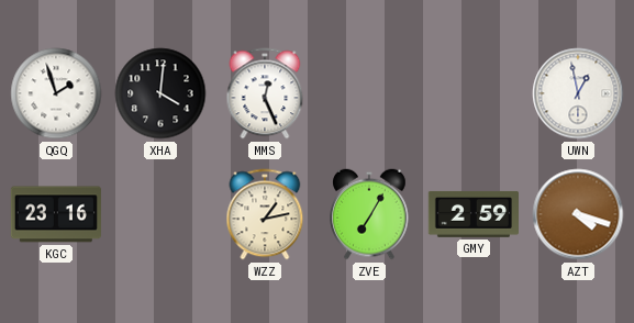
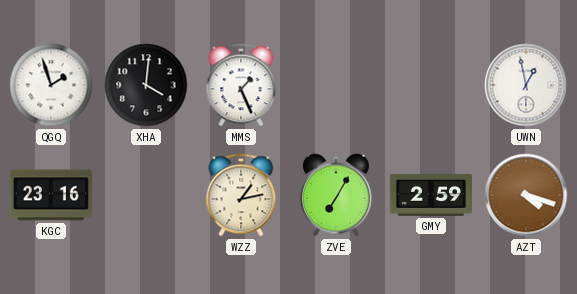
MMS: 12:26 -> 1:26 (241, 85)
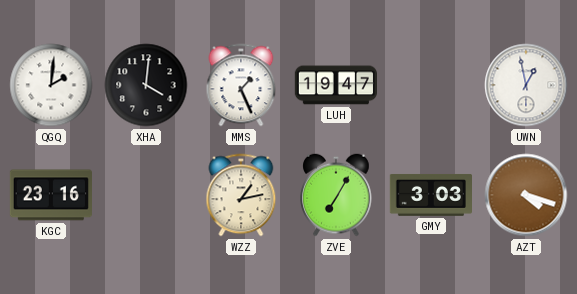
QGQ: 1:57 -> 2:01 (51, 85)
LUH: none -> 19:47 (335, 85)
GMY: 2:59 -> 3:03 (430, 195)
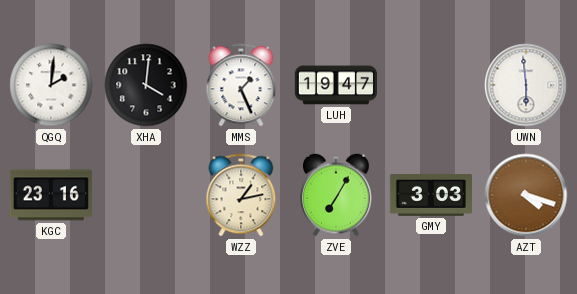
UWN: 12:58 -> 5:59 (526, 85)
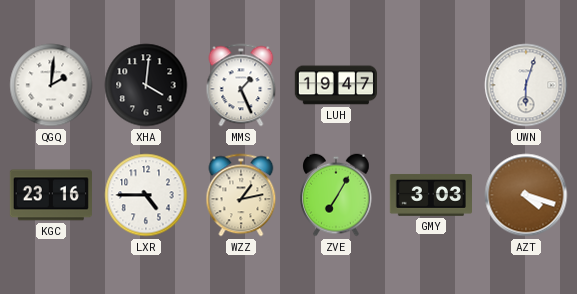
UWN: 5:59 -> 6:03 (526, 85)
LXR: none -> 4:45 (146, 195)
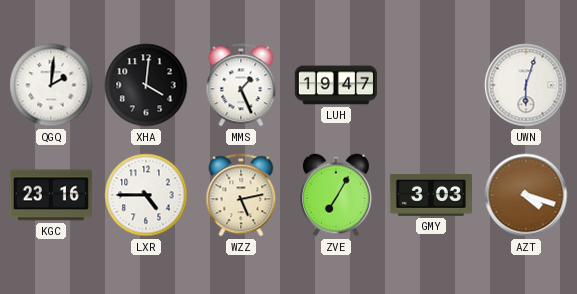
WZZ: 1:13 -> 5:13 (241, 195)
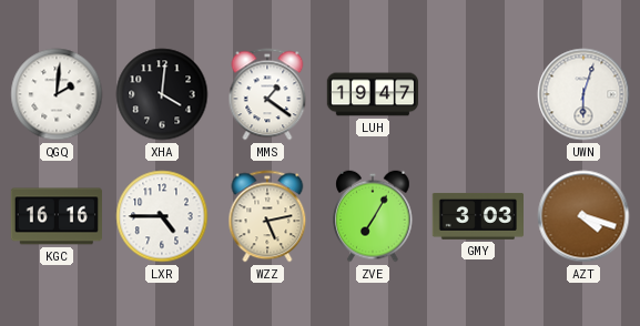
MMS: 1:26 -> 1:21 (267, 94)
KGC: 23:16 -> 16:16 (57, 216)
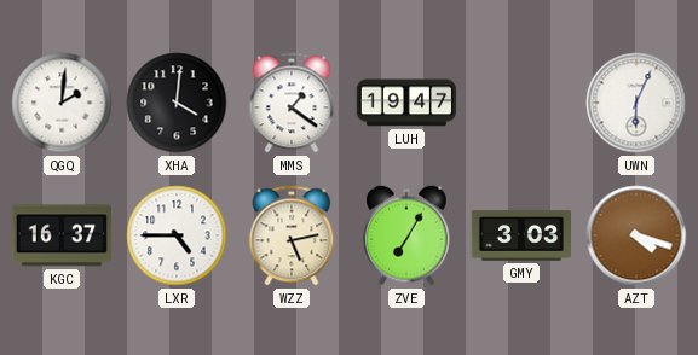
UWN: 6:03 -> 6:04 (636, 103)
KGC: 16:16 -> 16:37 (62, 235)
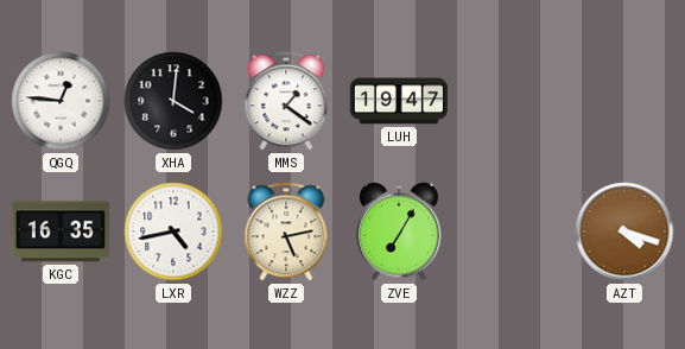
QGQ: 2:01 -> 12:46 (61, 101)
UWN: 6:04 -> none (636, 103)
KGC: 16:37 -> 16:35 (61, 231)
LXR: 4:45 -> 4:43 (173, 231)
GMY: 3:03 -> none (520, 235)
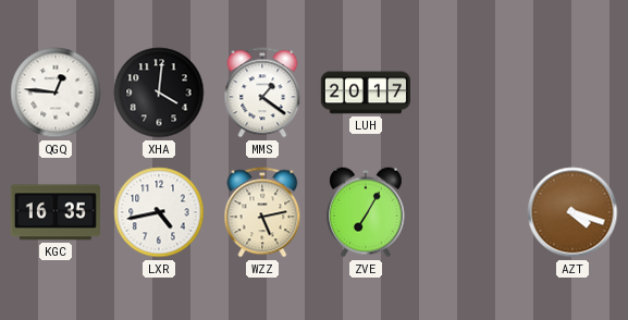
LUH: 19:47 -> 20:17 (365, 93)
